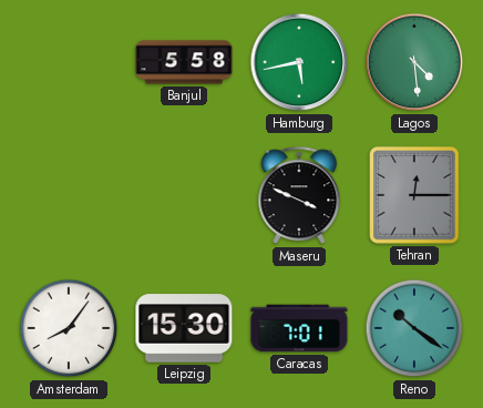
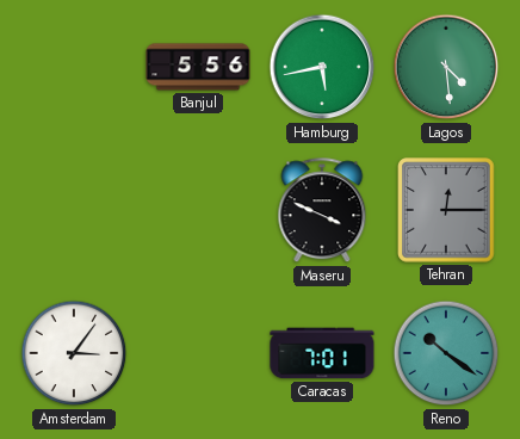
Banjul: 5:58 -> 5:56 (198, 67)
Amsterdam: 8:06 -> 3:06 (74, 353)
Leipzig: 15:30 -> none (184, 328)
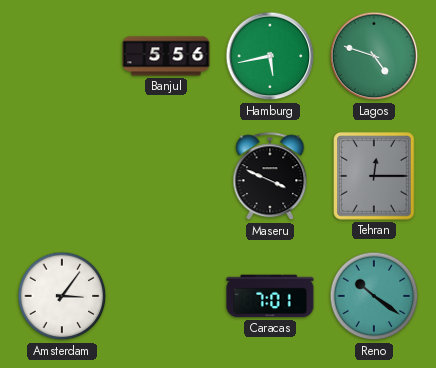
Lagos: 4:29 -> 4:48 (374, 56)
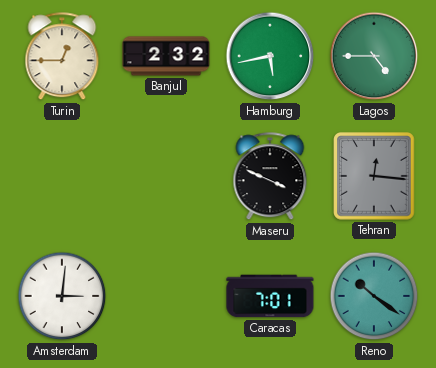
Turin: none -> 12:45 (62, 57)
Banjul: 5:56 -> 2:32 (166, 56)
Lagos: 4:48 -> 4:45 (374, 56)
Tehran: 12:15 -> 12:16 (374, 176)
Amsterdam: 3:06 -> 3:01 (62, 296)
